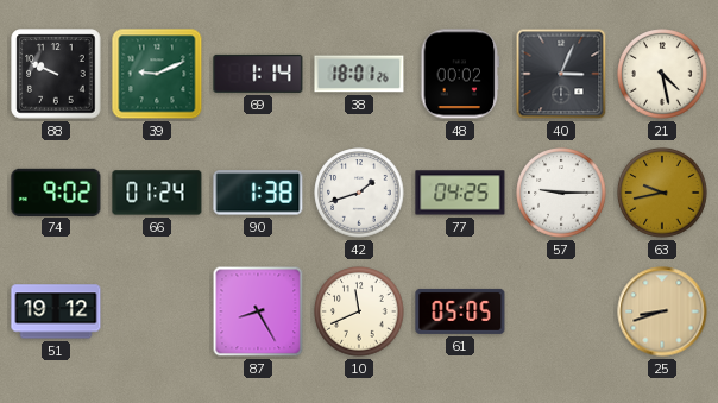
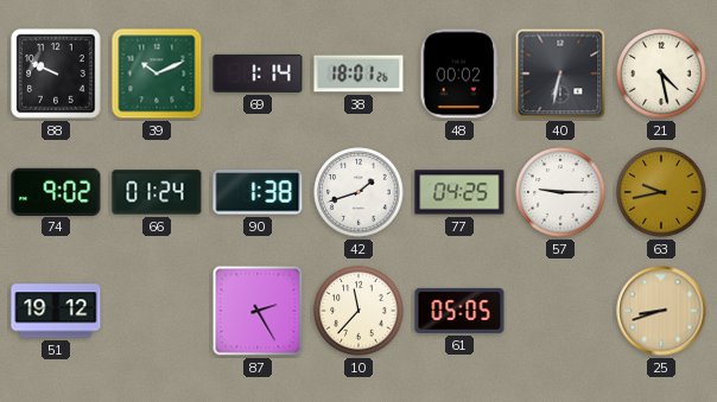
39: 9:11 -> 10:11 (157, 74)
40: 3:04 -> 6:32 (560, 74)
87: 8:25 -> 2:25 (258, 311)
10: 11:41 -> 11:37 (358, 311)
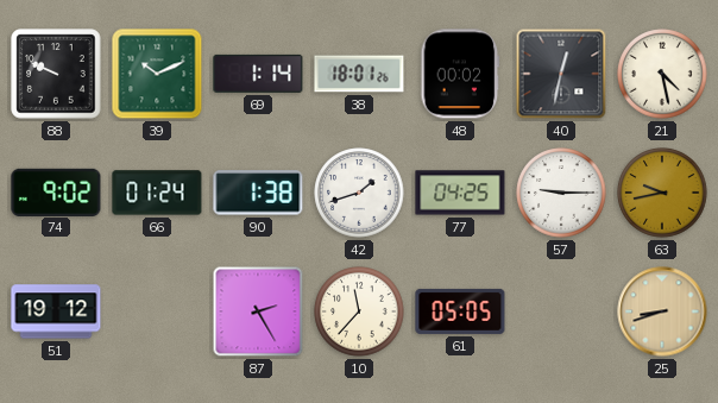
40: 6:32 -> 12:32 (561, 74)
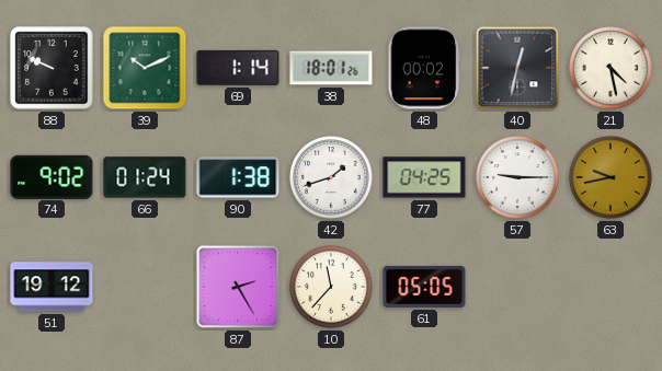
25: 8:42 -> none (662, 311)
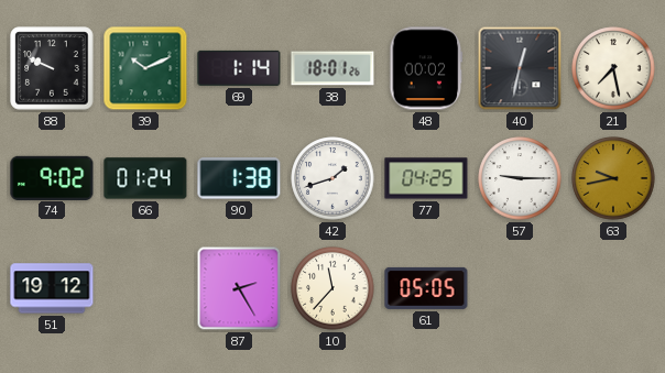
21: 4:28 -> 7:28 (613, 68)
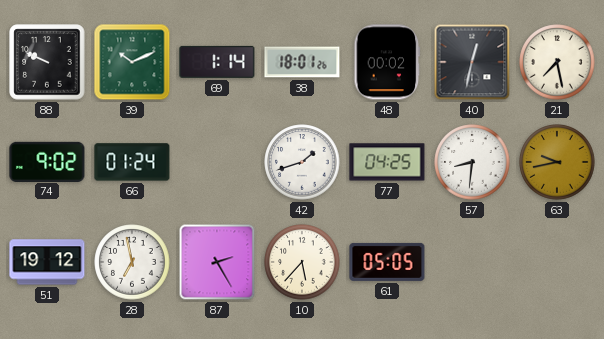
90: 1:38 -> none (239, 178)
57: 9:15 -> 8:31 (472, 162)
28: none -> 6:58 (132, 262)
10: 11:37 -> 5:37 (302, 262)
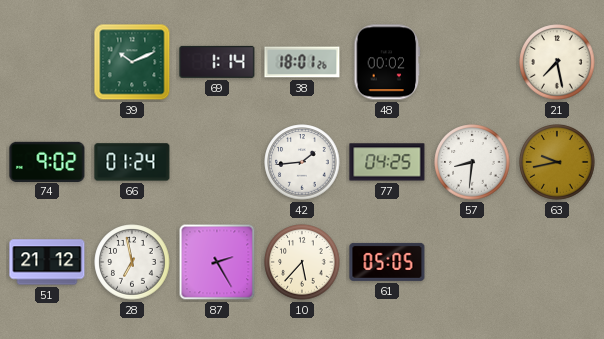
88: 9:49 -> none (47, 62)
40: 12:32 -> none (472, 62)
42: 1:42 -> 1:44 (302, 162)
51: 19:12 -> 21:12 (47, 262)
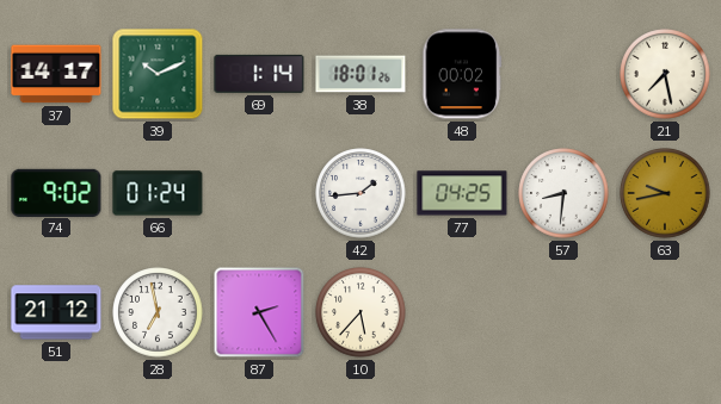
37: none -> 14:17 (56, 74)
61: 05:05 -> none (387, 262)
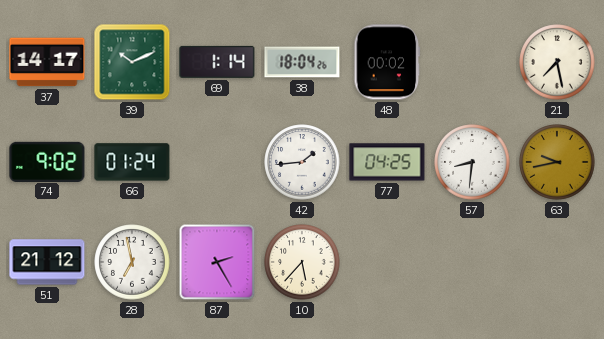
38: 18:01 -> 18:04 (302, 62)
